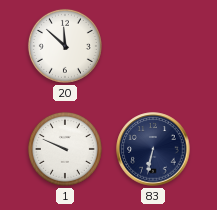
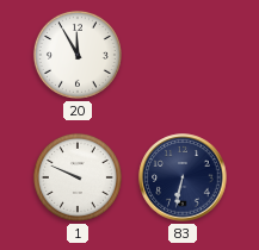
20: 11:52 -> 11:55 (78, 55)
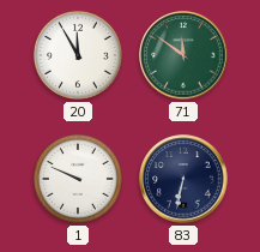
71: none -> 11:51 (183, 55)
